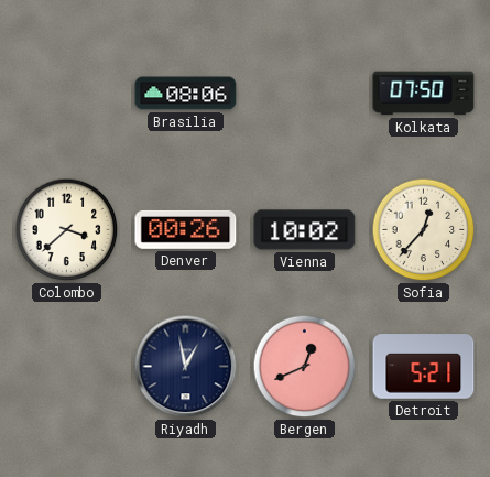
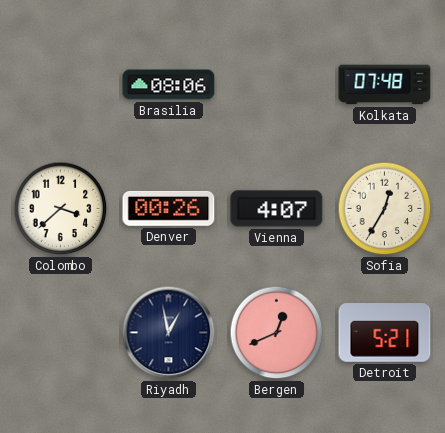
Kolkata: 07:50 -> 07:48 (385, 85)
Vienna: 10:02 -> 4:07 (277, 209)
Sofia: 12:37 -> 12:35 (385, 209)
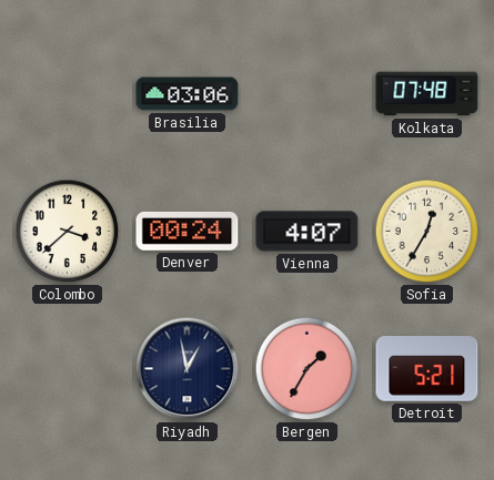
Brasilia: 08:06 -> 03:06 (188, 94)
Denver: 00:26 -> 00:24 (188, 231)
Bergen: 12:41 -> 1:35 (308, 369)
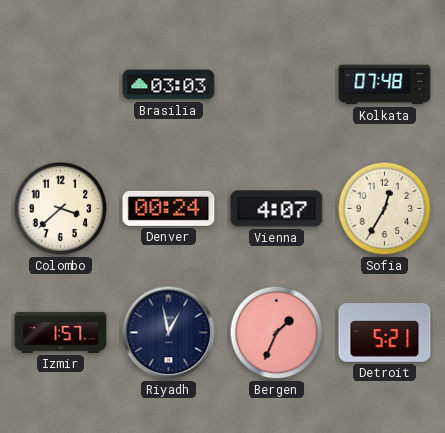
Brasilia: 03:06 -> 03:03 (169, 85)
Izmir: none -> 1:57 (61, 332)
Bergen: 1:35 -> 1:34 (277, 333)
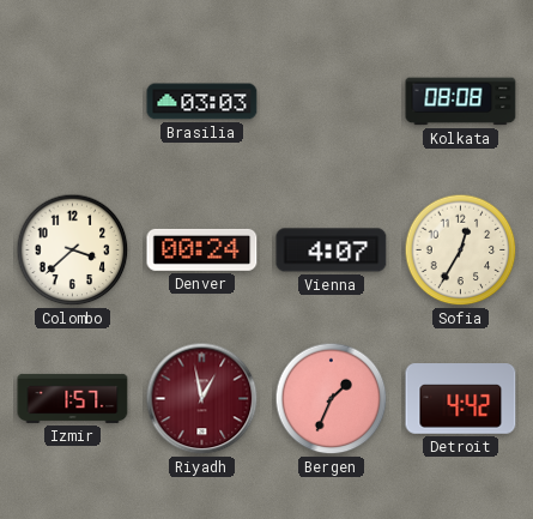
Kolkata: 07:48 -> 08:08 (461, 102)
Riyadh dial: navy -> burgundy (202, 399)
Detroit: 5:21 -> 4:42 (461, 399)
